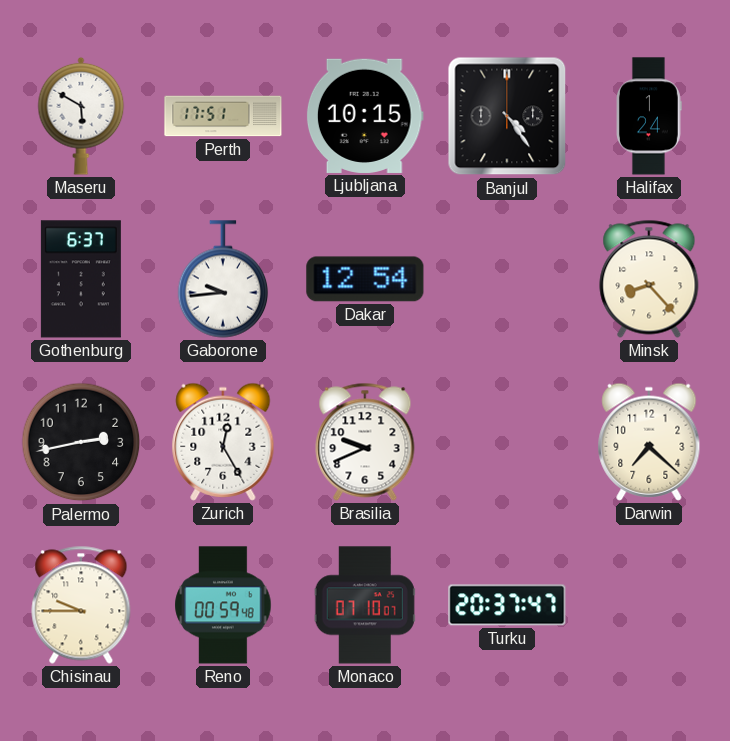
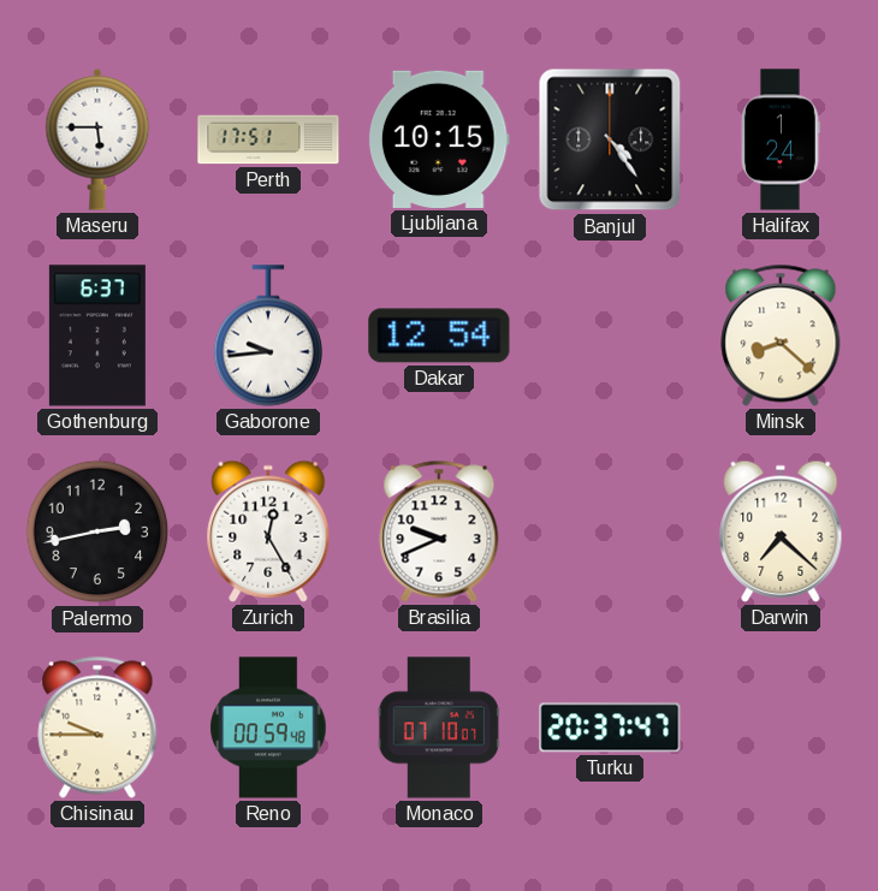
Maseru: 5:50 -> 5:45 (97, 139)
Minsk: 8:23 -> 8:22 (781, 335)
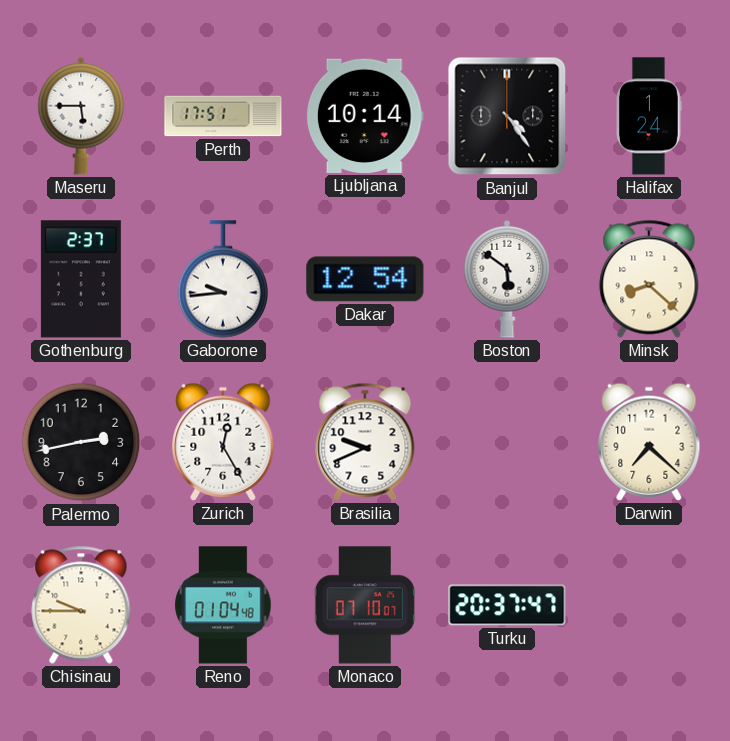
Ljubljana: 10:15 -> 10:14 (365, 116)
Gothenburg: 6:37 -> 2:37 (81, 279)
Boston: none -> 5:51 (507, 279)
Reno: 00:59 -> 01:04 (223, 605)
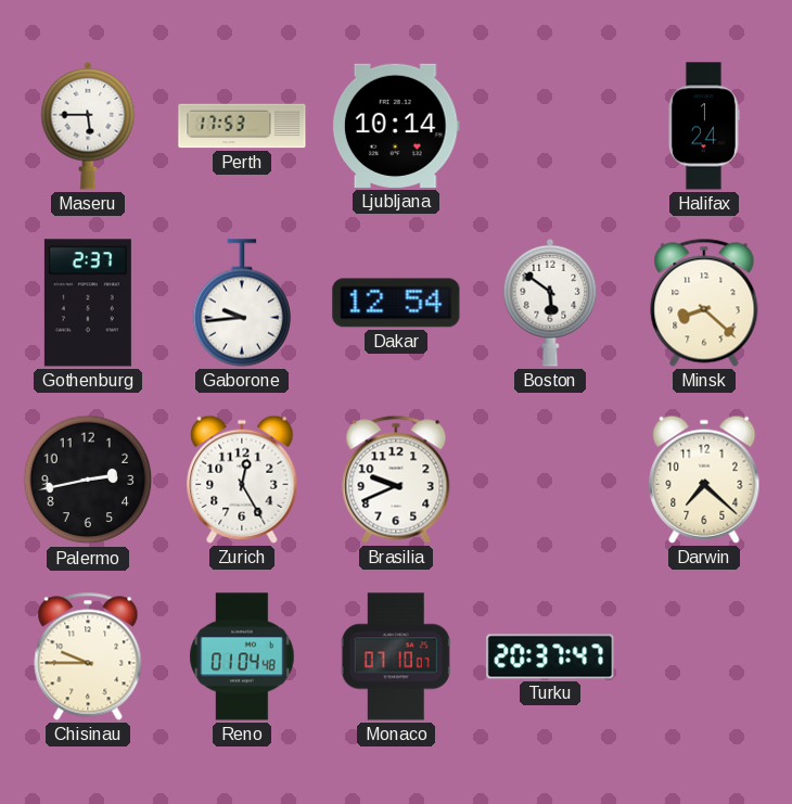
Perth: 17:51 -> 17:53 (242, 126)
Banjul: 4:24 -> none (507, 116)
